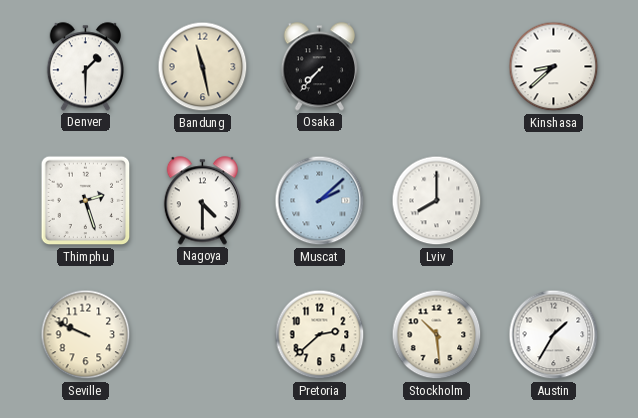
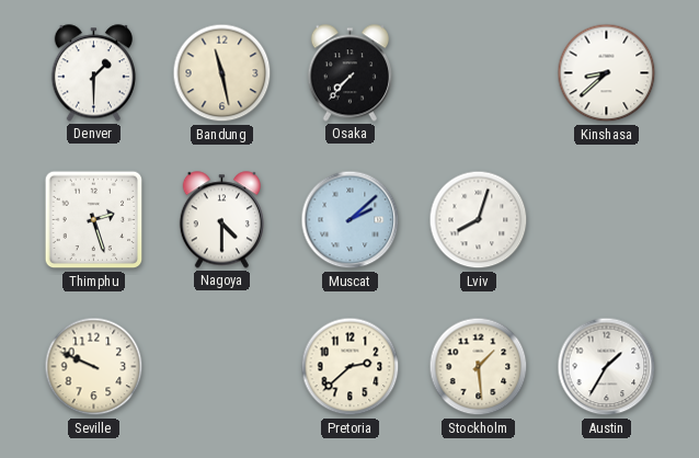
Lviv: 8:00 -> 8:03 (479, 220)
Stockholm: 10:29 -> 1:29 (479, 367)
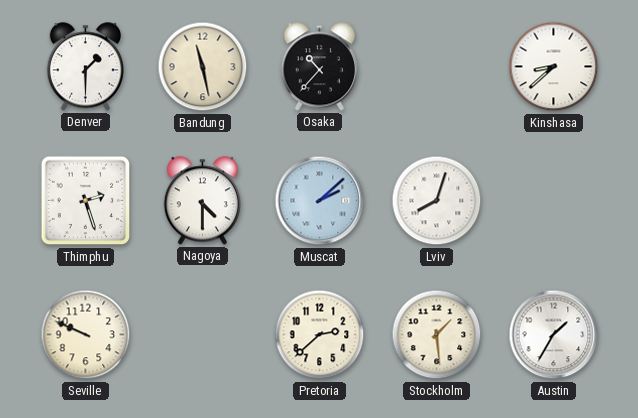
Osaka: 7:37 -> 10:37 (319, 67)
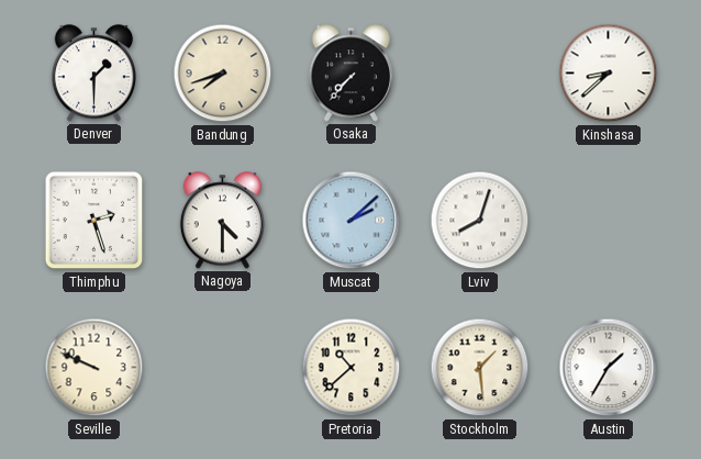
Bandung: 11:28 -> 7:42 (223, 74)
Osaka: 10:37 -> 7:37 (350, 74)
Pretoria: 2:38 -> 10:38 (352, 368)
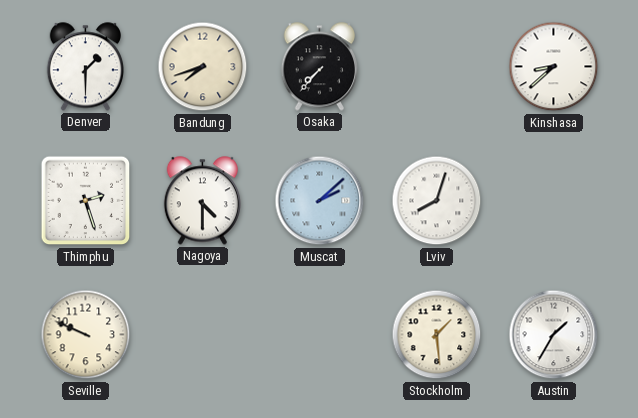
Pretoria: 10:38 -> none (352, 368)
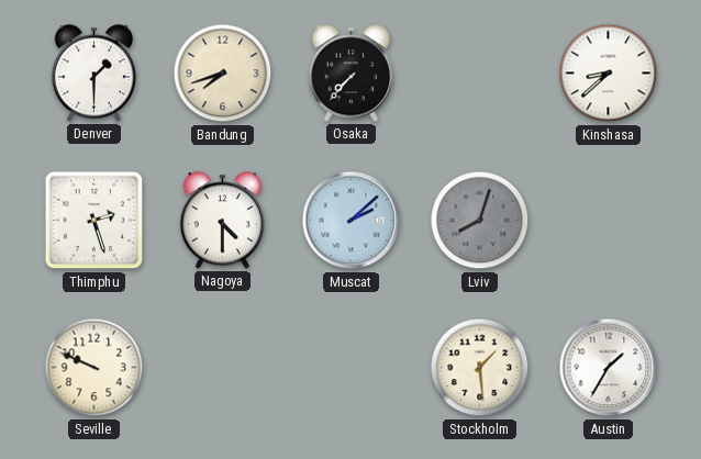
Lviv dial: white -> grey (480, 221)
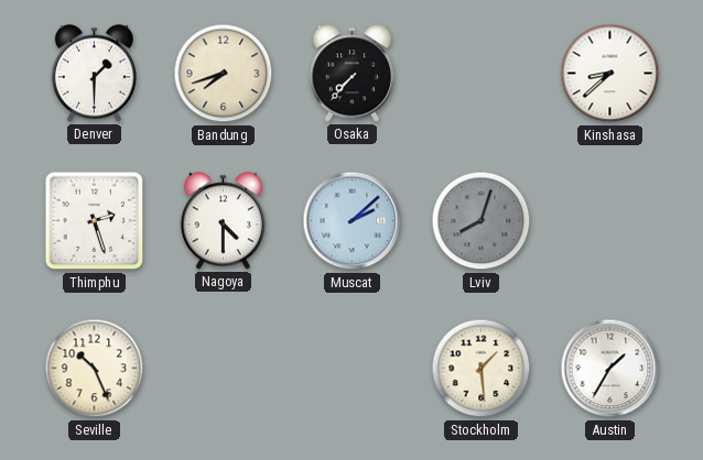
Seville: 9:49 -> 10:26 (95, 369)
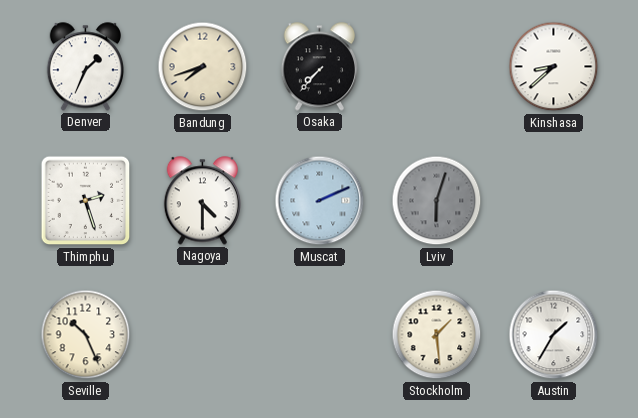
Denver: 1:30 -> 1:34 (85, 67)
Muscat: 2:08 -> 2:11 (320, 201)
Lviv: 8:03 -> 6:03 (437, 201)
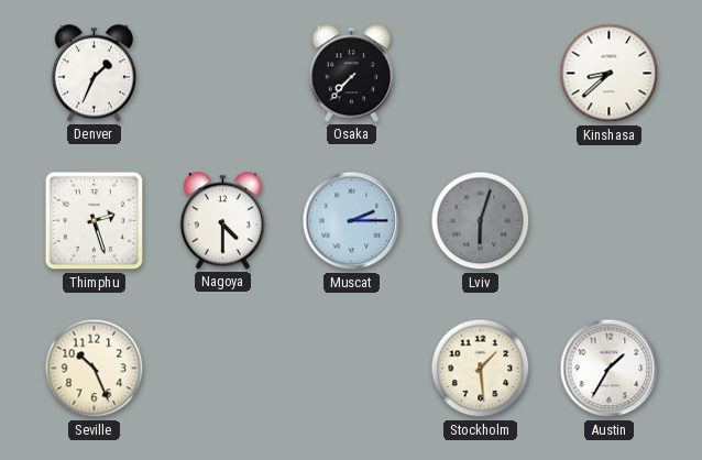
Bandung: 7:42 -> none (203, 67)
Muscat: 2:11 -> 2:15 (352, 221)
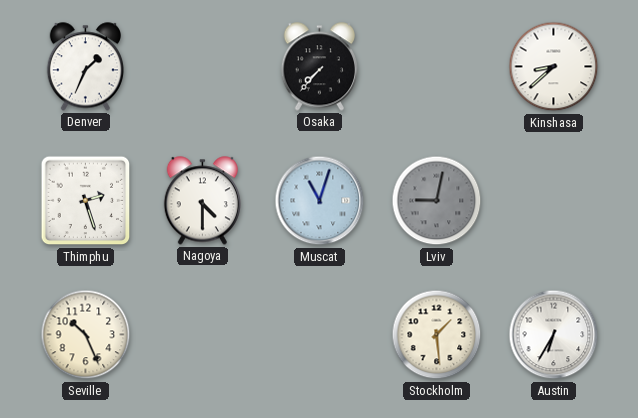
Muscat: 2:15 -> 11:03 (320, 201)
Lviv: 6:03 -> 9:02 (437, 201)
Austin: 1:35 -> 6:35 (554, 335)
